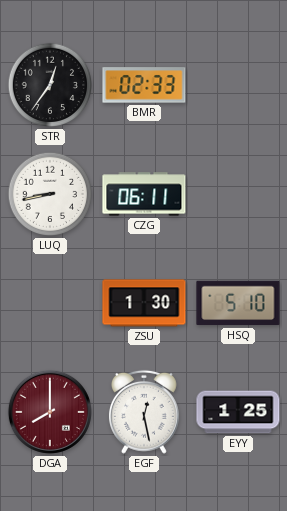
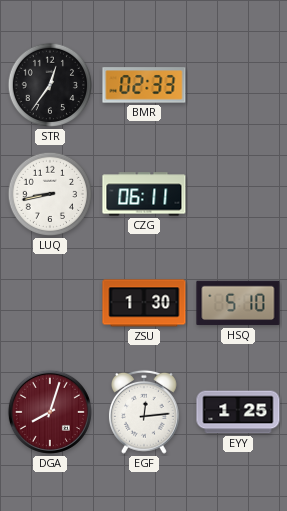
DGA: 8:00 -> 8:03 (50, 412)
EGF: 12:28 -> 12:14 (144, 412)
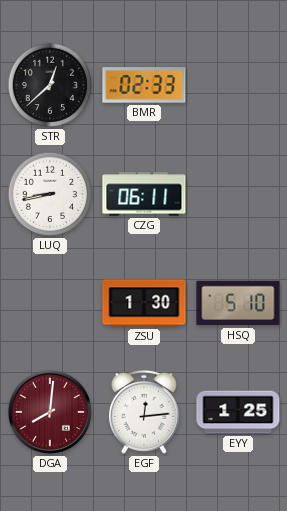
STR: 12:36 -> 12:38 (50, 85)
DGA: 8:03 -> 8:01 (50, 412)
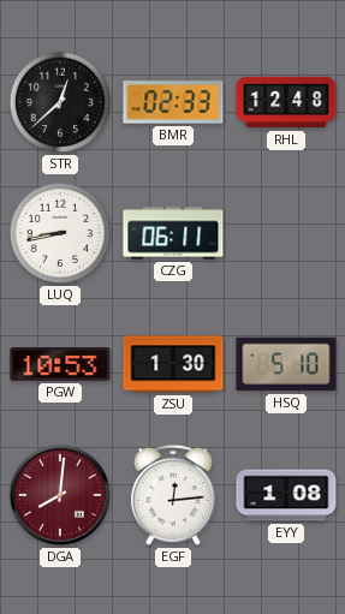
RHL: none -> 12:48 (286, 102)
PGW: none -> 10:53 (60, 365)
EYY: 1:25 -> 1:08 (286, 495)
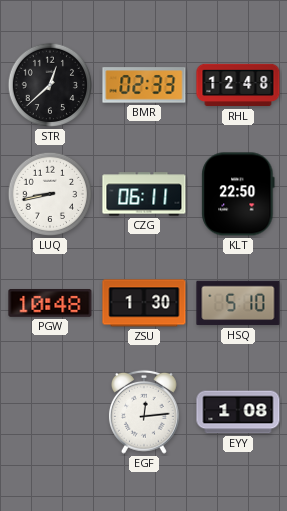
KLT: none -> 22:50 (238, 194)
PGW: 10:53 -> 10:48 (50, 304)
DGA: 8:01 -> none (60, 495)
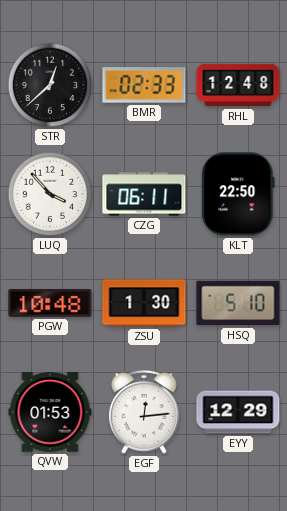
LUQ: 8:43 -> 3:53 (50, 194)
QVW: none -> 01:53 (50, 412)
EYY: 1:08 -> 12:29 (238, 412)
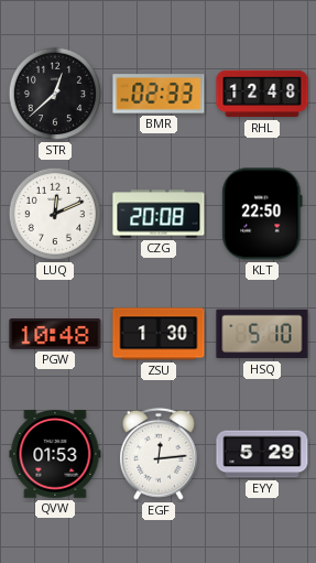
LUQ: 3:53 -> 12:11 (55, 214)
CZG: 06:11 -> 20:08 (159, 214)
EYY: 12:29 -> 5:29 (262, 454)
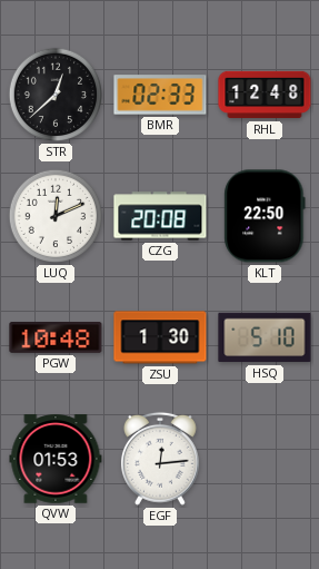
EYY: 5:29 -> none (262, 454)
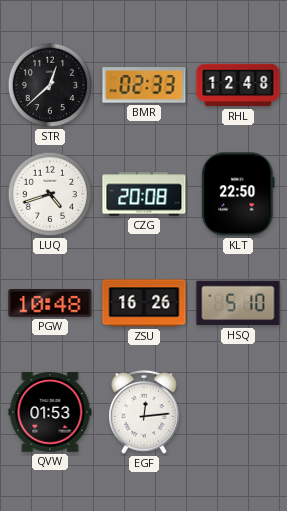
LUQ: 12:11 -> 4:42 (50, 194)
ZSU: 1:30 -> 16:26 (144, 303)
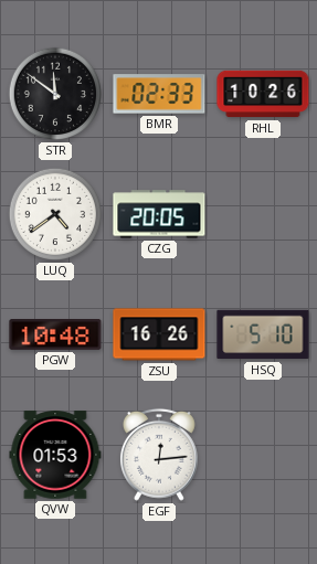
STR: 12:38 -> 11:51 (55, 94)
RHL: 12:48 -> 10:26 (263, 94)
LUQ: 4:42 -> 4:39 (55, 214)
CZG: 20:08 -> 20:05 (159, 214)
KLT: 22:50 -> none (238, 194)
